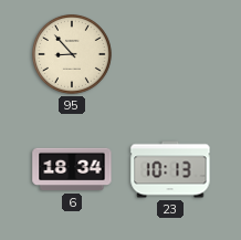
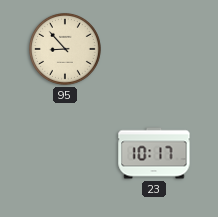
6: 18:34 -> none (72, 169)
23: 10:13 -> 10:17 (154, 153)
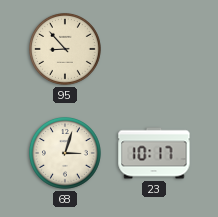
68: none -> 3:03 (66, 154)
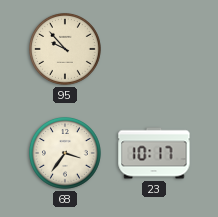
95: 8:53 -> 9:53 (66, 50)
68: 3:03 -> 3:36 (66, 154)
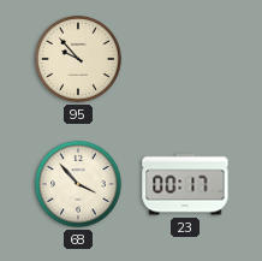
68: 3:36 -> 3:53 (79, 185)
23: 10:17 -> 00:17 (185, 184)
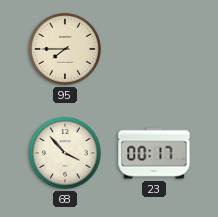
95: 9:53 -> 7:45 (66, 50)
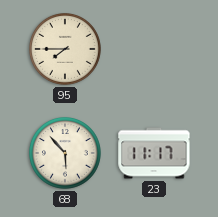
68: 3:53 -> 5:53 (66, 154)
23: 00:17 -> 11:17 (154, 153)
